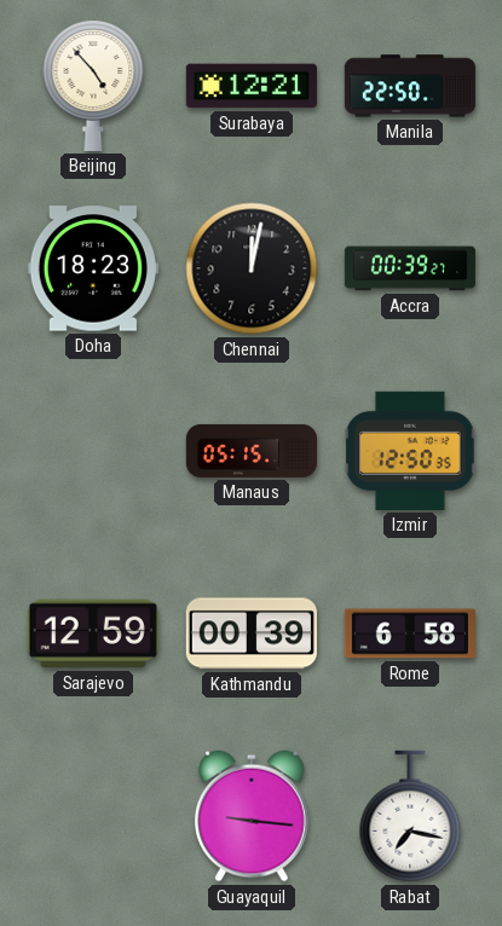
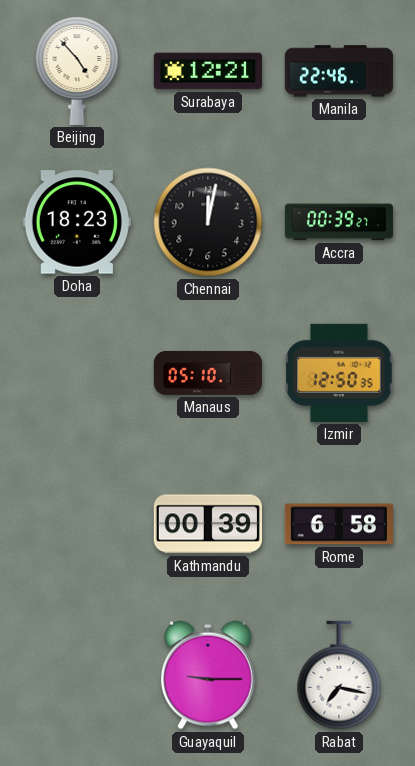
Manila: 22:50 -> 22:46 (339, 71)
Manaus: 05:15 -> 05:10 (207, 373)
Sarajevo: 12:59 -> none (93, 633)
Guayaquil: 9:16 -> 9:15 (209, 675)
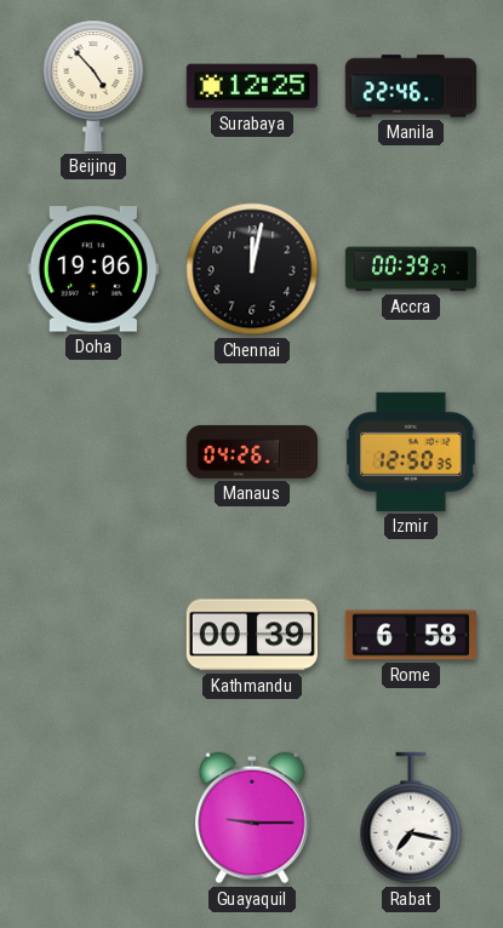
Surabaya: 12:21 -> 12:25 (252, 86)
Doha: 18:23 -> 19:06 (93, 269)
Manaus: 05:10 -> 04:26 (251, 452)
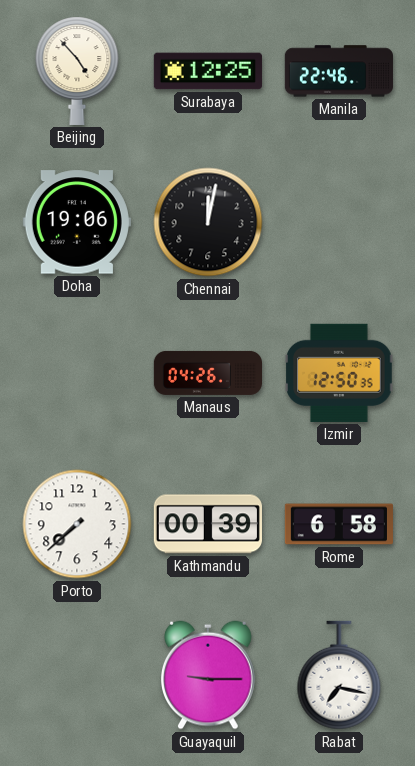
Accra: 00:39 -> none (411, 269)
Porto: none -> 7:38 (77, 524)
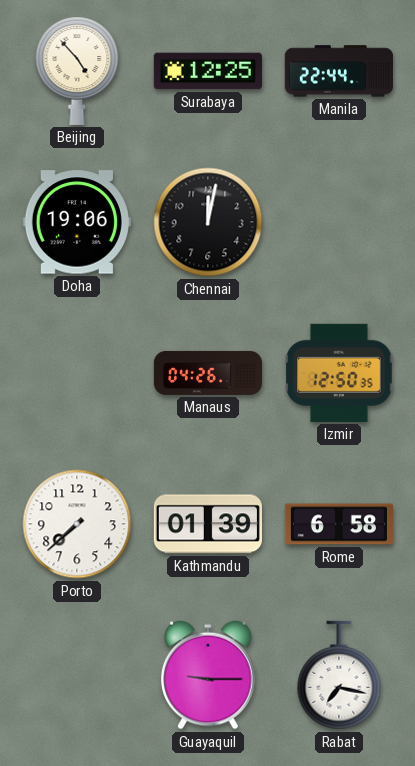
Manila: 22:46 -> 22:44 (339, 71)
Kathmandu: 00:39 -> 01:39 (208, 524)
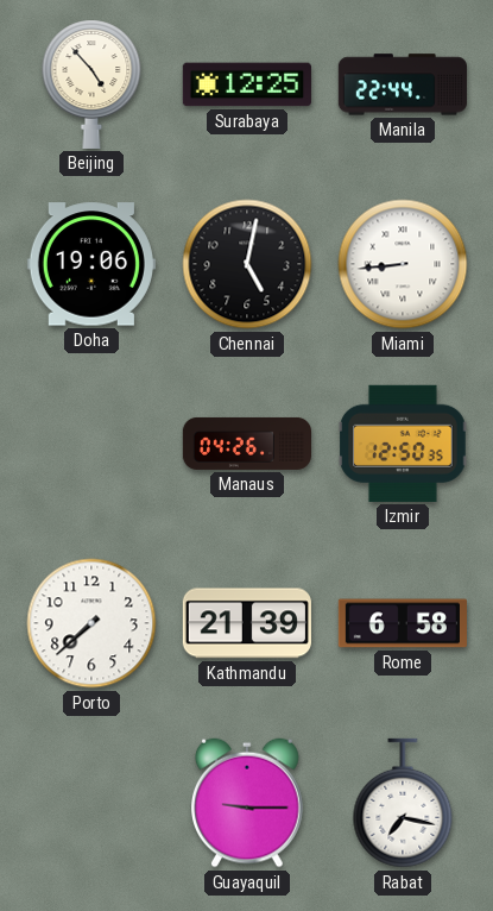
Chennai: 12:02 -> 5:02 (247, 264)
Miami: none -> 8:44 (403, 264)
Kathmandu: 01:39 -> 21:39 (247, 623)
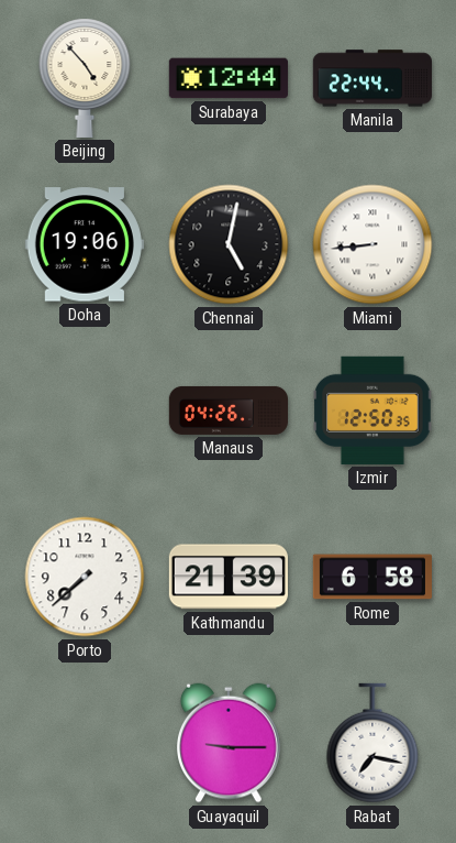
Surabaya: 12:25 -> 12:44 (229, 78)
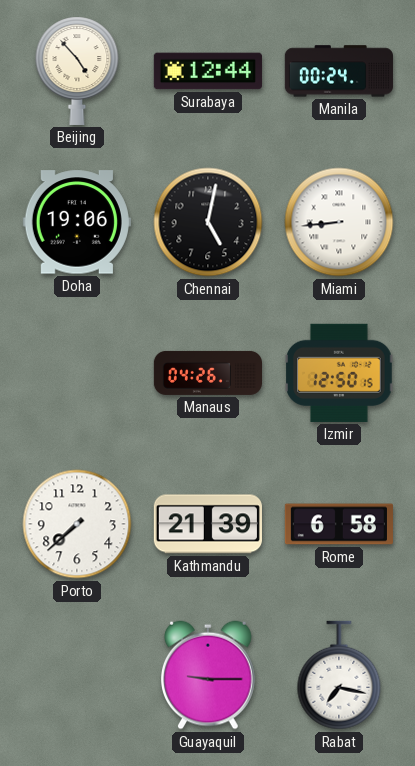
Manila: 22:44 -> 00:24 (339, 71)
Izmir: 12:50:35 -> 12:50:15 (339, 373)
